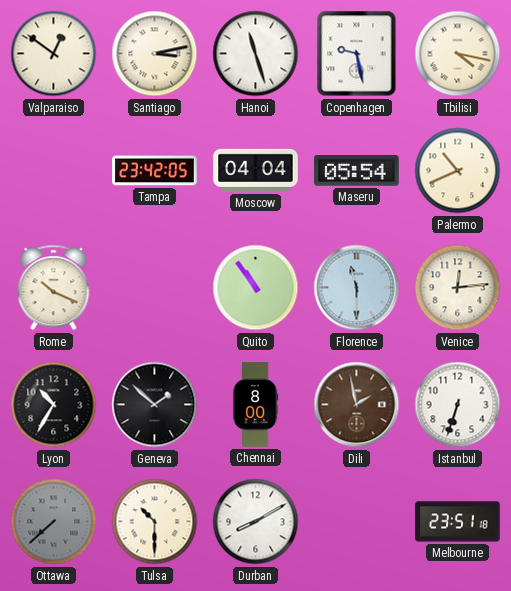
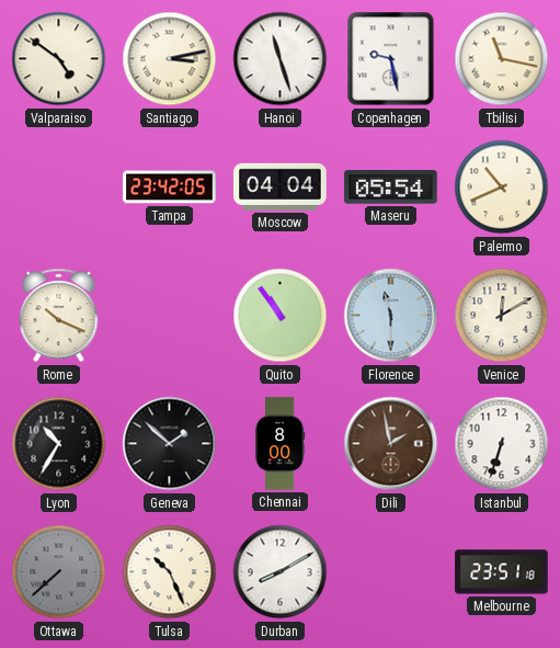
Valparaiso: 12:51 -> 4:51 (59, 59)
Tbilisi: 4:17 -> 11:17 (502, 59)
Venice: 12:14 -> 12:10 (502, 316)
Tulsa: 10:30 -> 10:26 (170, 572)
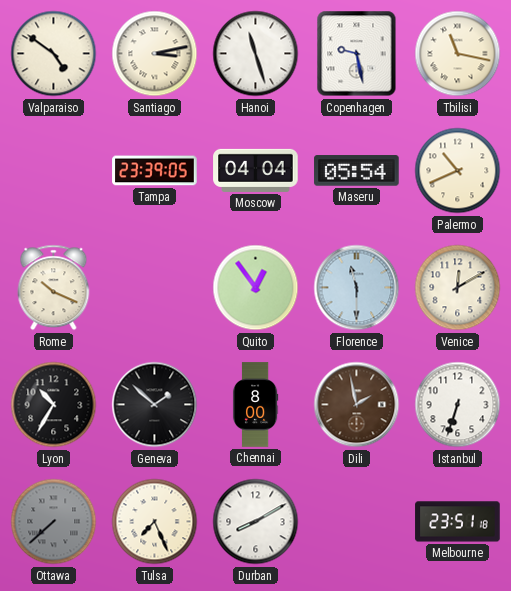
Tampa: 23:42 -> 23:39 (155, 171)
Quito: 10:54 -> 12:54 (256, 288)
Tulsa: 10:26 -> 7:26 (155, 522)
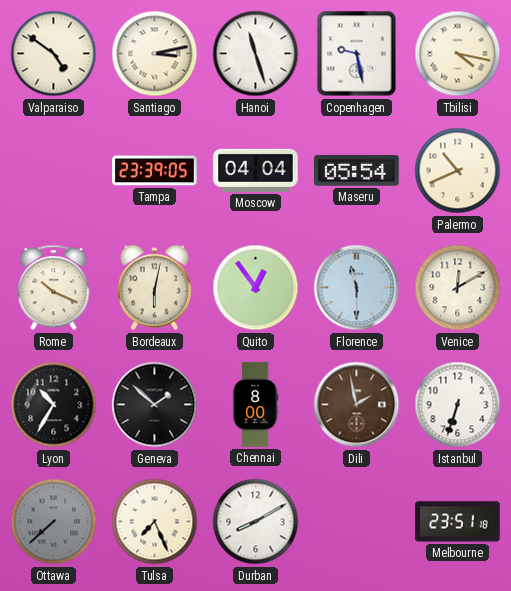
Tbilisi: 11:17 -> 4:17 (458, 54)
Bordeaux: none -> 6:02 (154, 288)
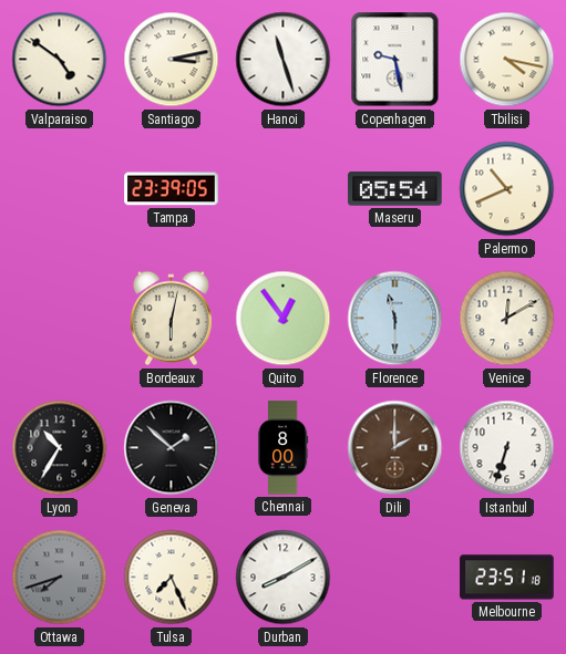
Moscow: 04:04 -> none (256, 170)
Rome: 10:19 -> none (54, 288)
Dili: 1:58 -> 2:00 (395, 448)
Ottawa: 7:38 -> 7:42 (60, 578)
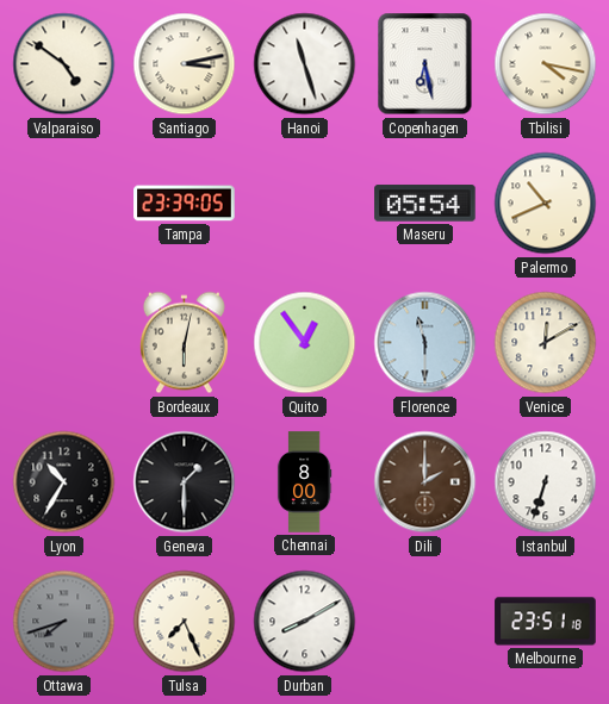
Copenhagen: 9:28 -> 6:28 (425, 64)
Geneva: 1:52 -> 1:30 (185, 482)
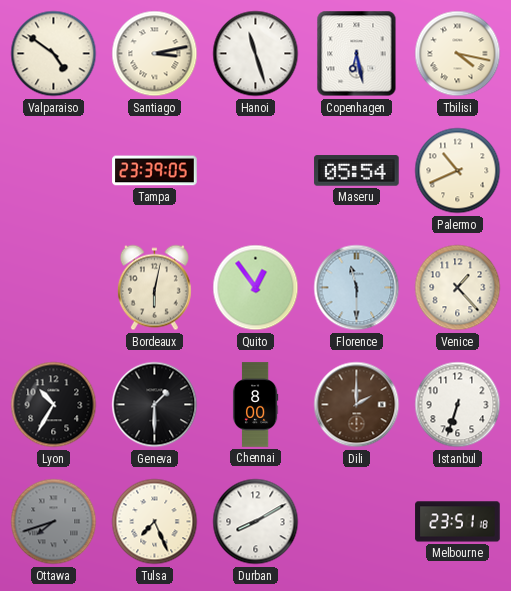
Venice: 12:10 -> 1:23 (458, 288)
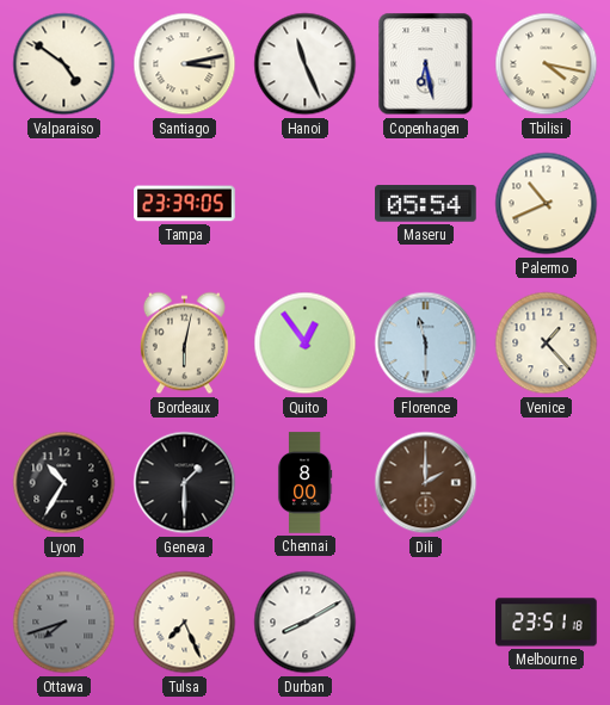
Hanoi: 11:27 -> 11:26 (306, 64)
Istanbul: 6:33 -> none (458, 405)
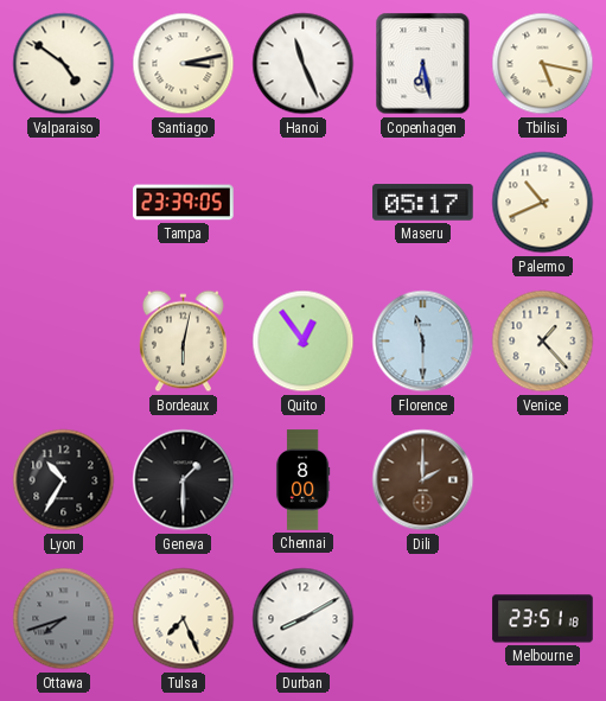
Tbilisi: 4:17 -> 5:17 (543, 64)
Maseru: 05:54 -> 05:17 (423, 203)
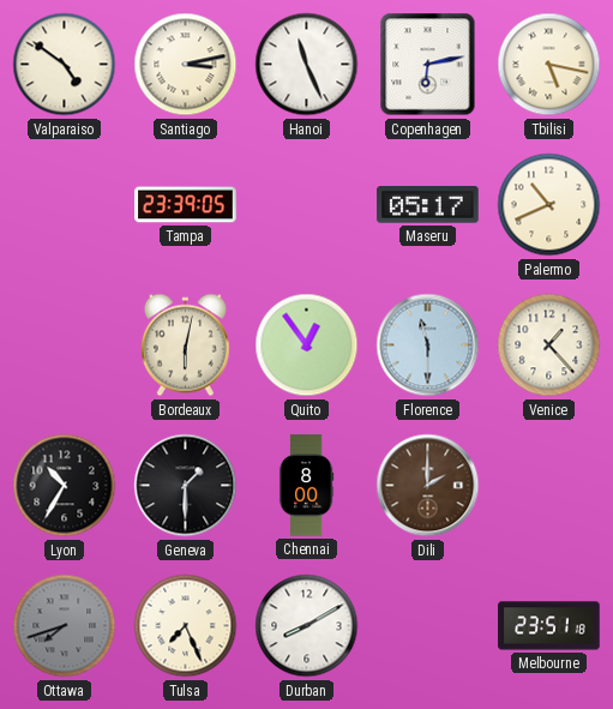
Copenhagen: 6:28 -> 6:13 (428, 65)
